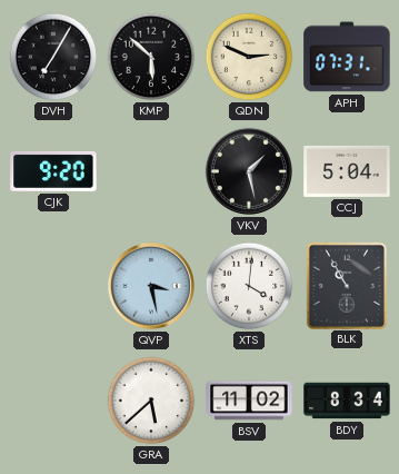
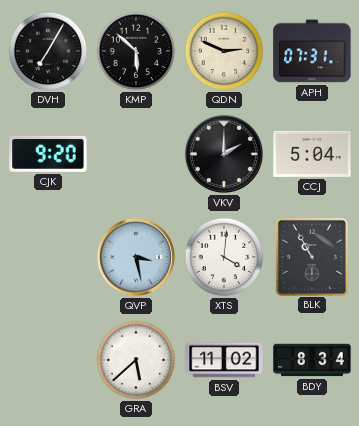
VKV: 1:28 -> 2:00 (224, 154)
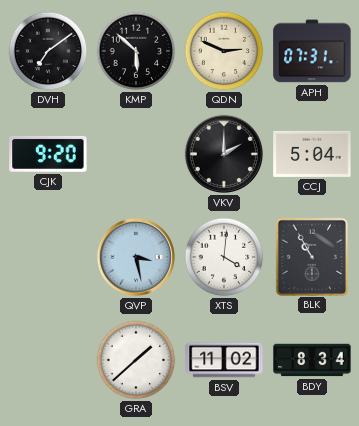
DVH: 7:05 -> 7:09 (48, 51)
GRA: 5:38 -> 1:38 (136, 360)
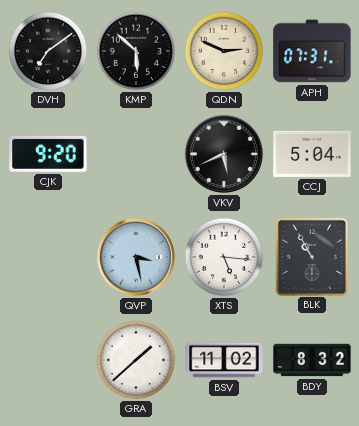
VKV: 2:00 -> 5:41 (224, 154)
XTS: 4:01 -> 5:16 (224, 257)
BDY: 8:34 -> 8:32 (312, 360)
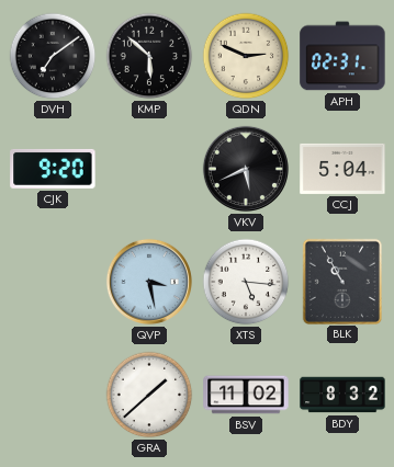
APH: 07:31 -> 02:31 (342, 56)
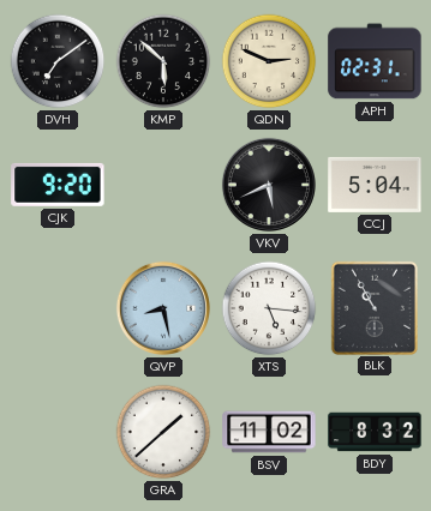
QVP: 3:28 -> 8:28 (163, 308)
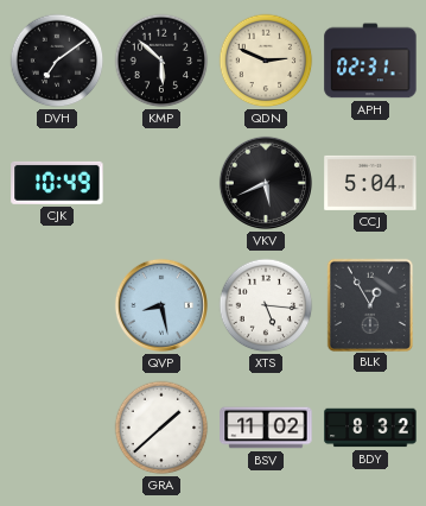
CJK: 9:20 -> 10:49 (57, 183)
BLK: 10:55 -> 12:55 (369, 304)
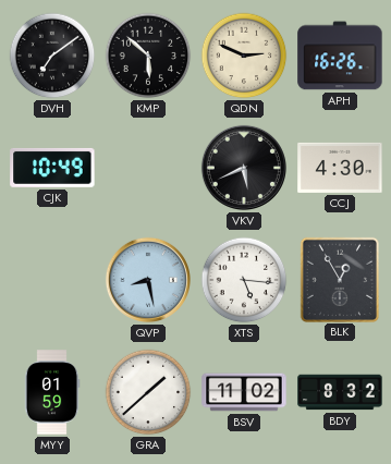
APH: 02:31 -> 16:26 (340, 56)
CCJ: 5:04 -> 4:30 (340, 168)
MYY: none -> 01:59 (52, 392)
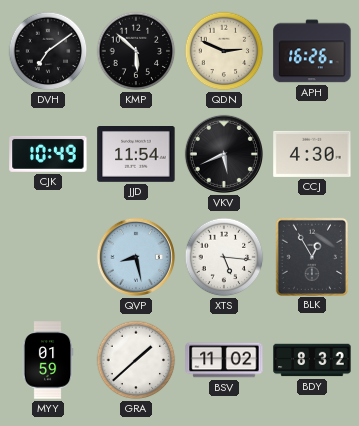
JJD: none -> 11:54 (136, 155)
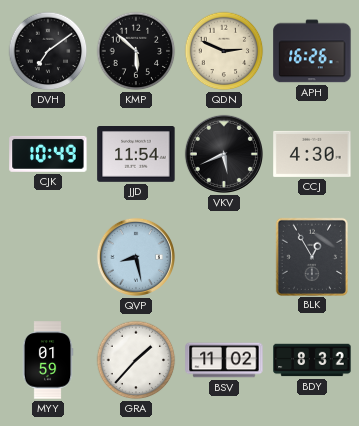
XTS: 5:16 -> none (224, 257)
GRA: 1:38 -> 1:37 (136, 360)
